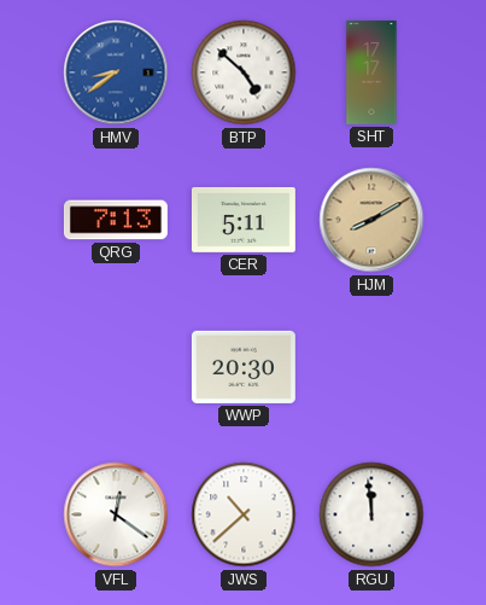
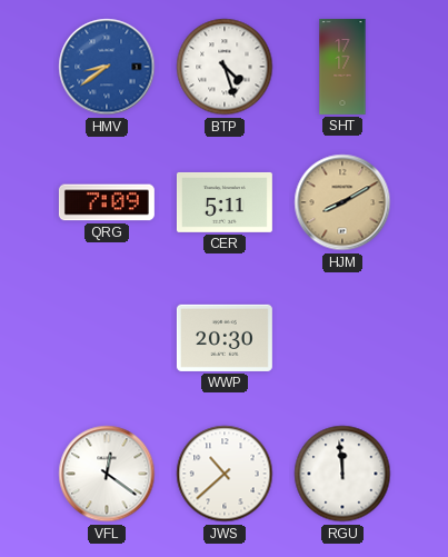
BTP: 4:52 -> 4:27 (225, 67)
QRG: 7:13 -> 7:09 (107, 202)
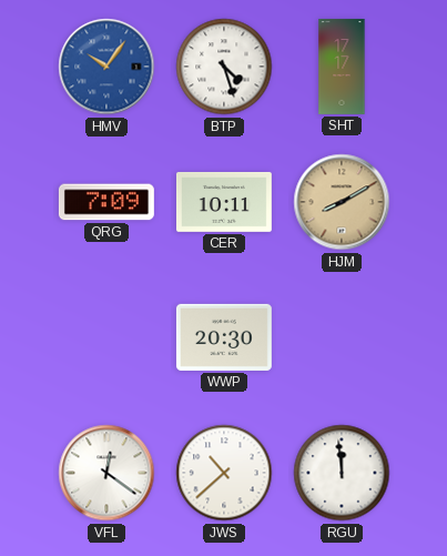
HMV: 8:39 -> 10:06 (106, 67)
CER: 5:11 -> 10:11 (224, 202)
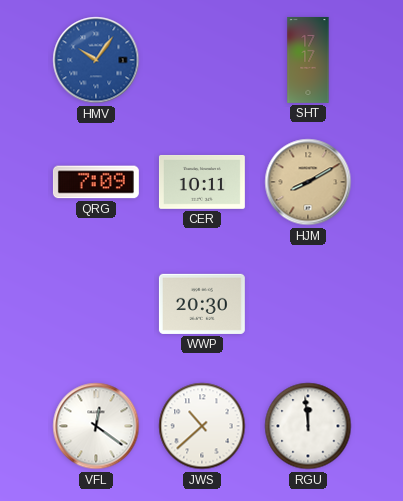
BTP: 4:27 -> none (224, 67)
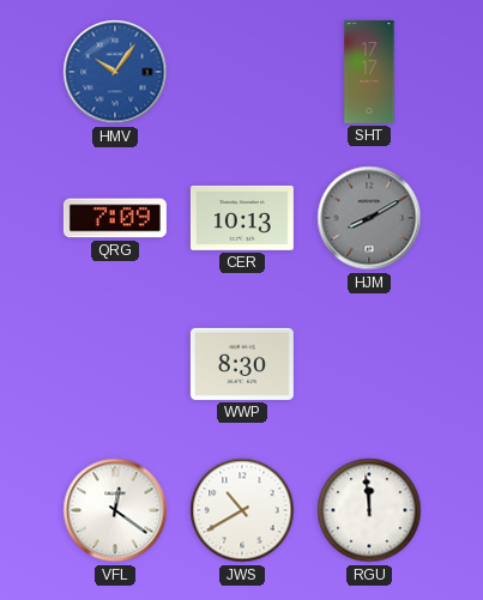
CER: 10:11 -> 10:13 (242, 218)
HJM dial: champagne -> grey (369, 218)
WWP: 20:30 -> 8:30 (242, 364)
JWS: 10:38 -> 10:40 (242, 510)
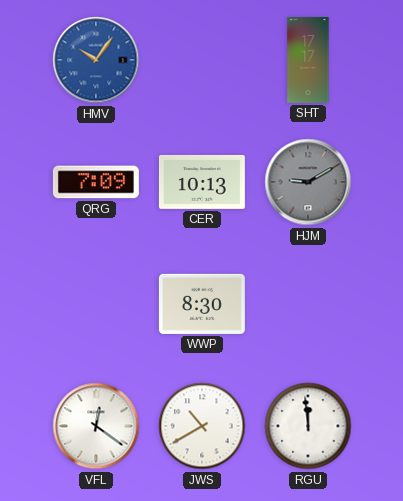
HJM: 8:10 -> 9:10 (308, 182)
